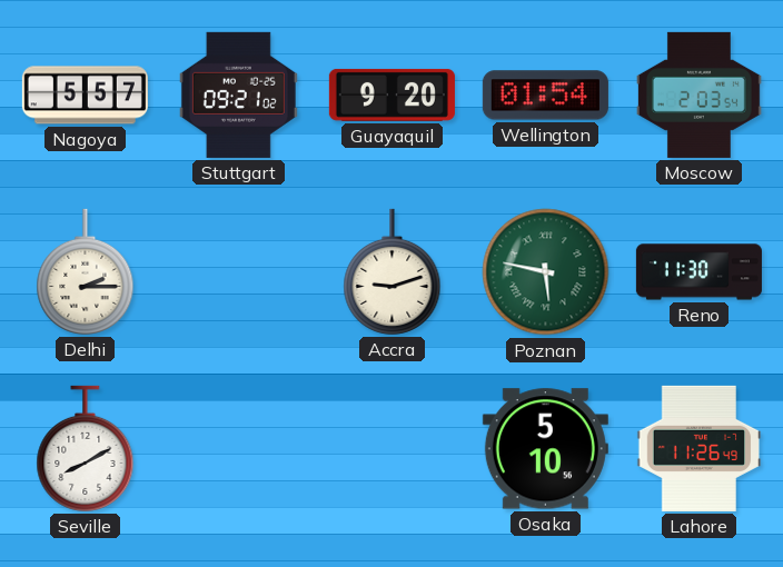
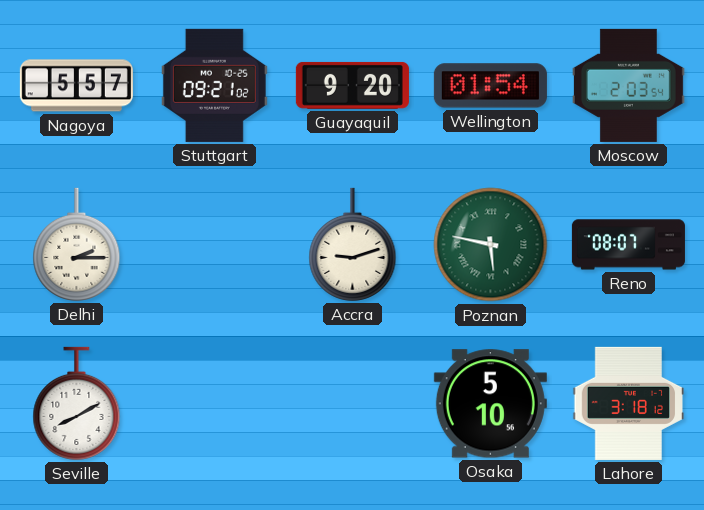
Reno: 11:30 -> 08:07 (628, 245)
Lahore: 11:26 -> 3:18 (629, 403)
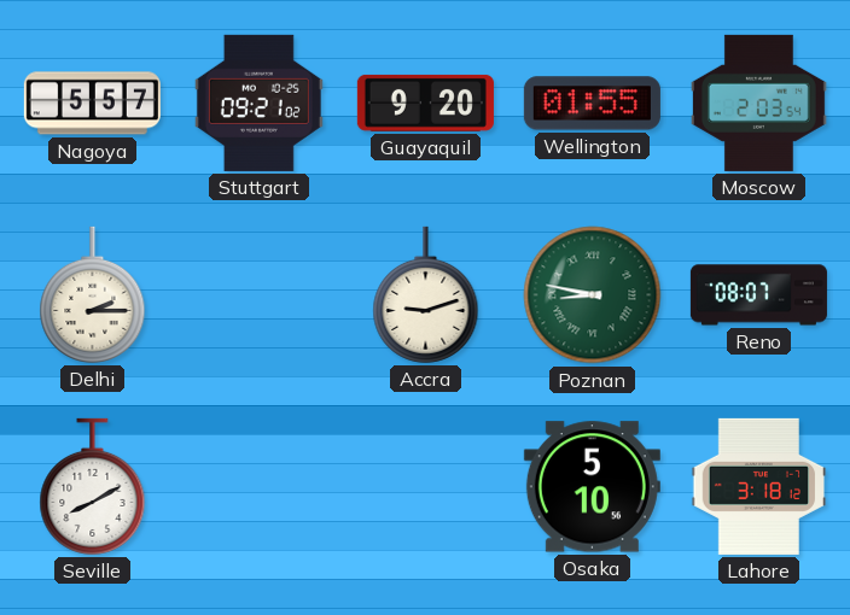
Wellington: 01:54 -> 01:55 (592, 104)
Poznan: 5:47 -> 8:47 (593, 295)
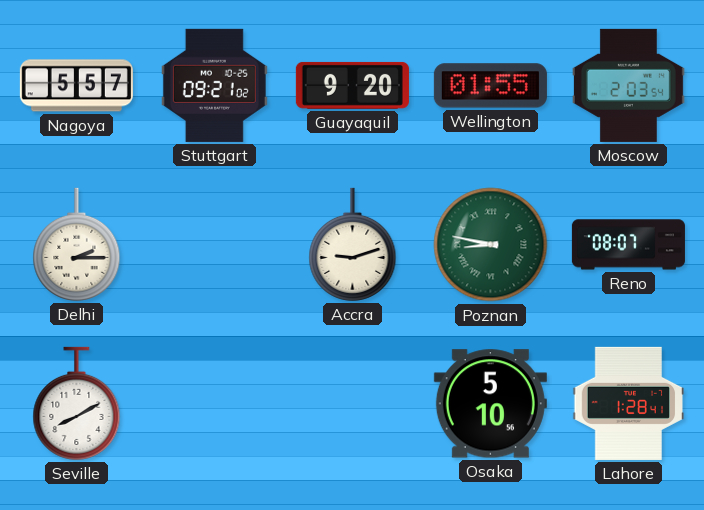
Lahore: 3:18 -> 1:28 (629, 403)
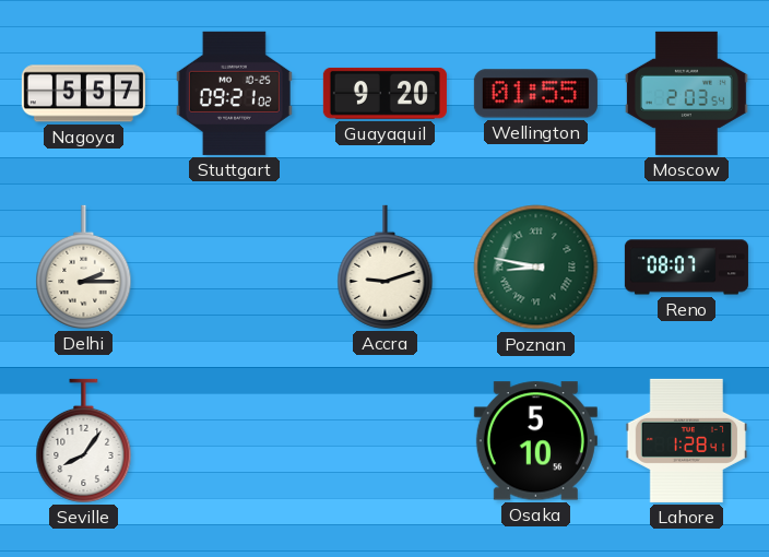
Seville: 8:10 -> 8:06 (84, 440)
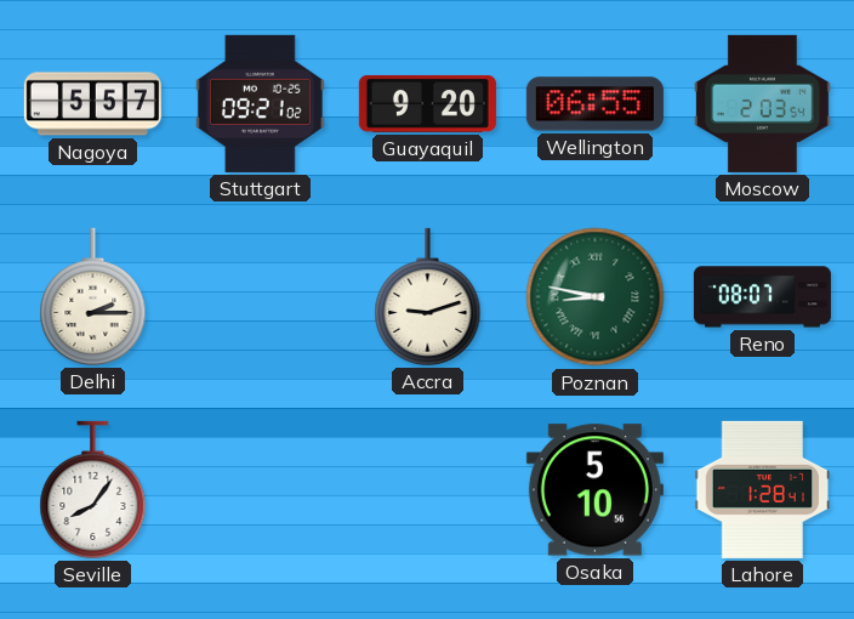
Wellington: 01:55 -> 06:55 (594, 104)
